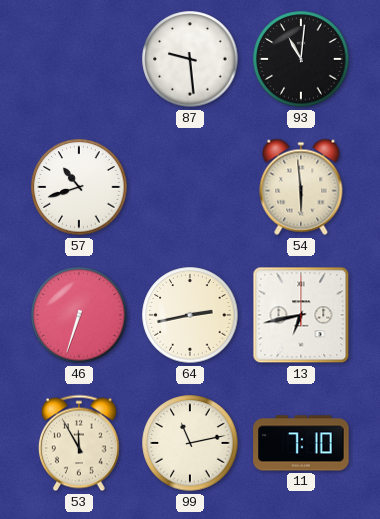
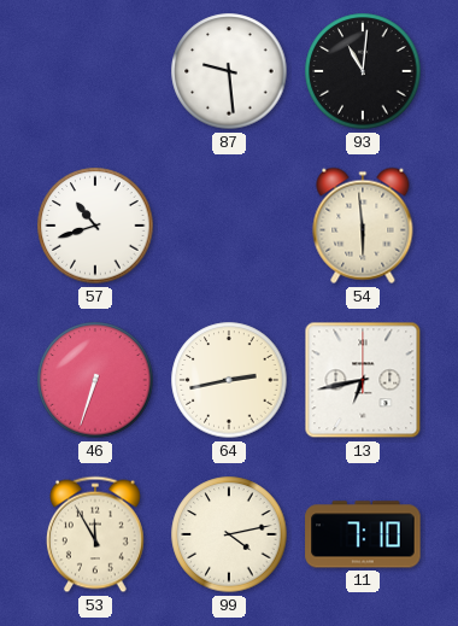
99: 11:13 -> 4:13 (229, 534)
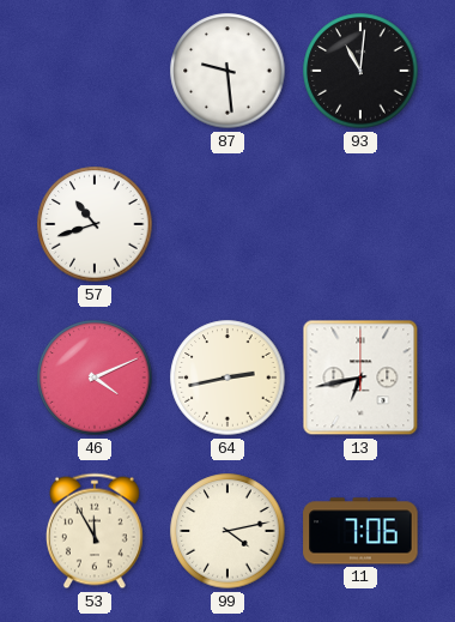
54: 5:59 -> none (363, 226)
46: 6:33 -> 4:11 (95, 378)
11: 7:10 -> 7:06 (360, 531)
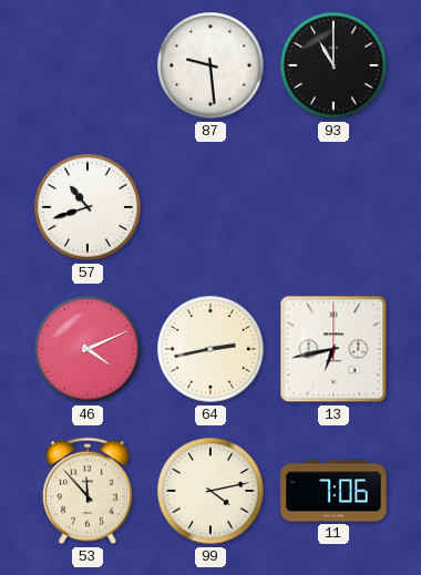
93: 11:01 -> 11:00 (333, 65)
53: 11:55 -> 11:53 (88, 491)
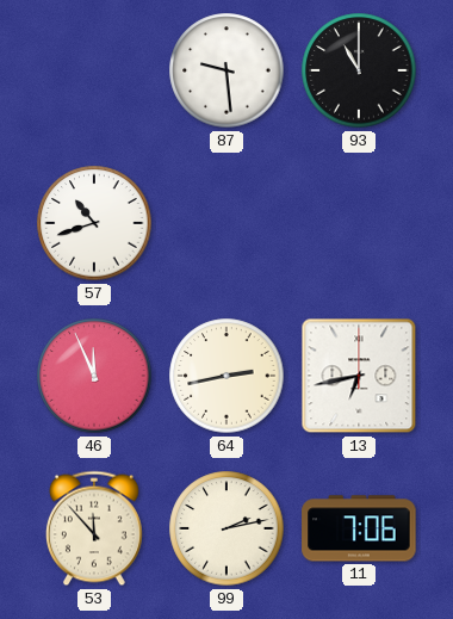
46: 4:11 -> 11:56 (94, 376)
99: 4:13 -> 2:13 (226, 528)
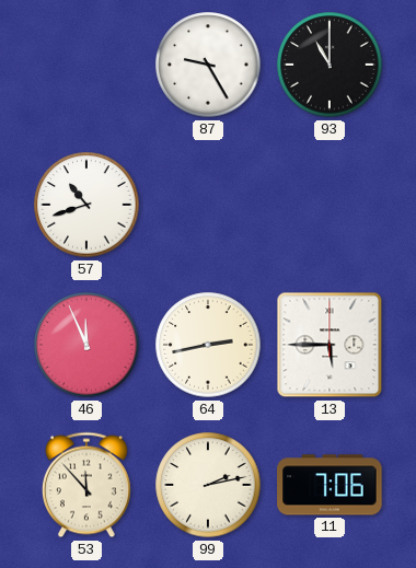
87: 9:29 -> 9:25 (208, 65)
13: 6:43 -> 5:45 (330, 345)
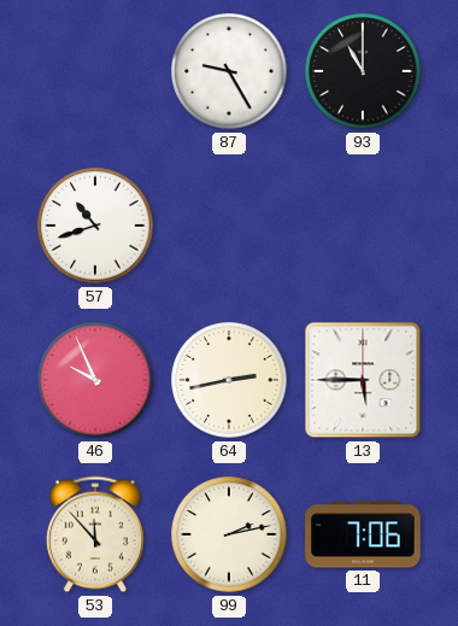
46: 11:56 -> 9:56 (95, 380)
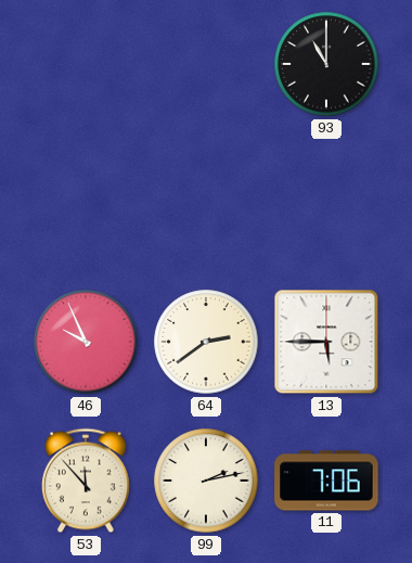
87: 9:25 -> none (229, 71)
57: 10:42 -> none (95, 226)
64: 2:43 -> 2:39 (206, 342)
